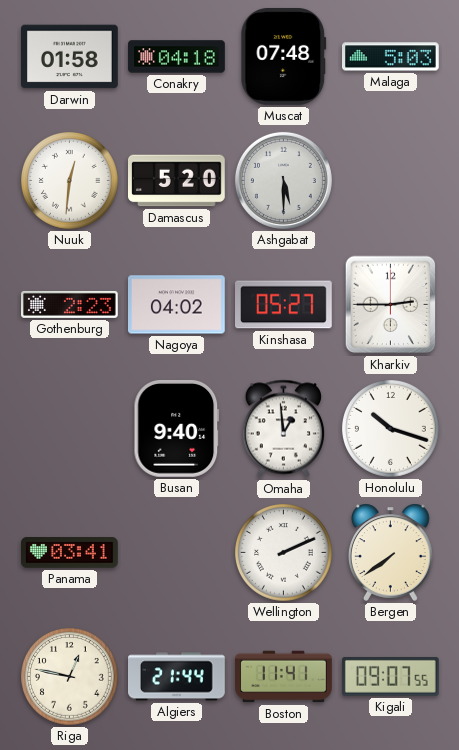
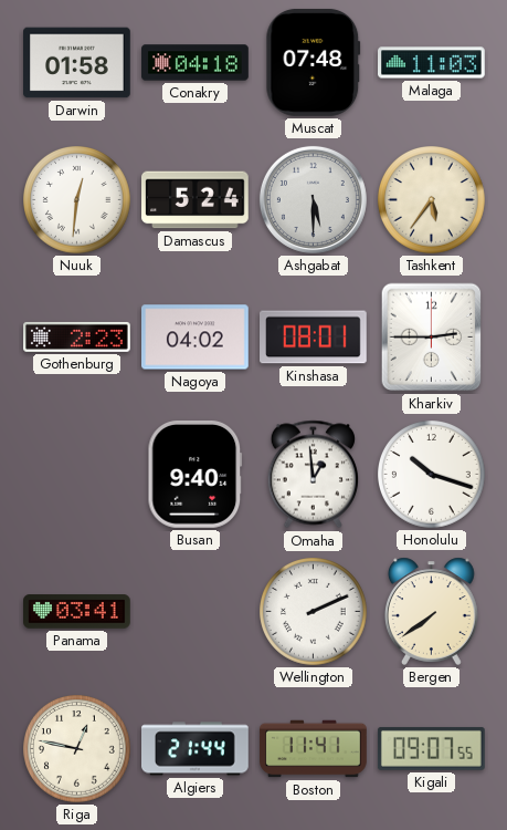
Malaga: 5:03 -> 11:03 (432, 63)
Damascus: 5:20 -> 5:24 (196, 200)
Tashkent: none -> 5:36 (432, 200)
Kinshasa: 05:27 -> 08:01 (314, 338)
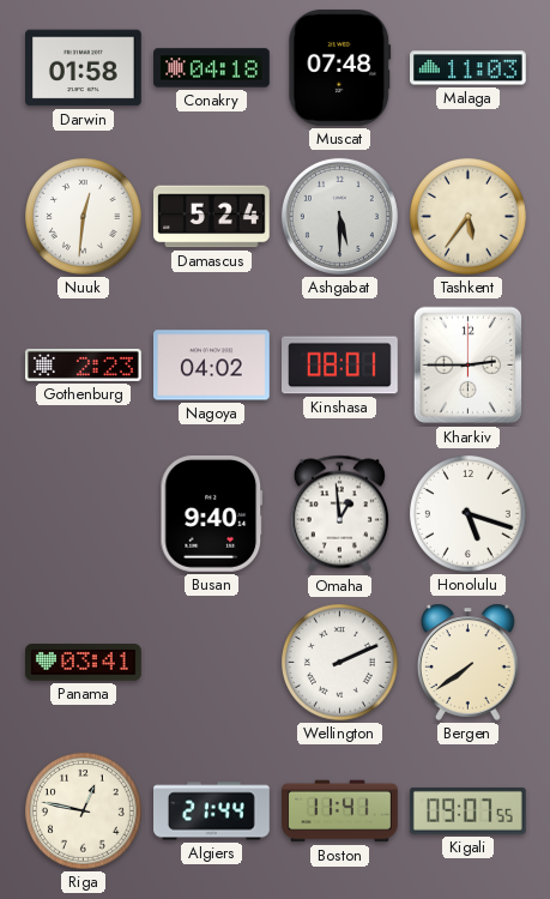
Honolulu: 10:18 -> 5:18 (469, 514)
